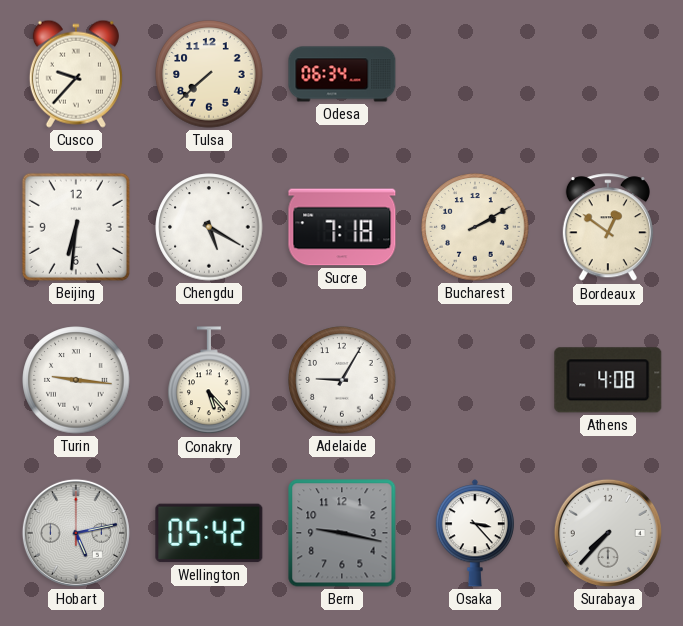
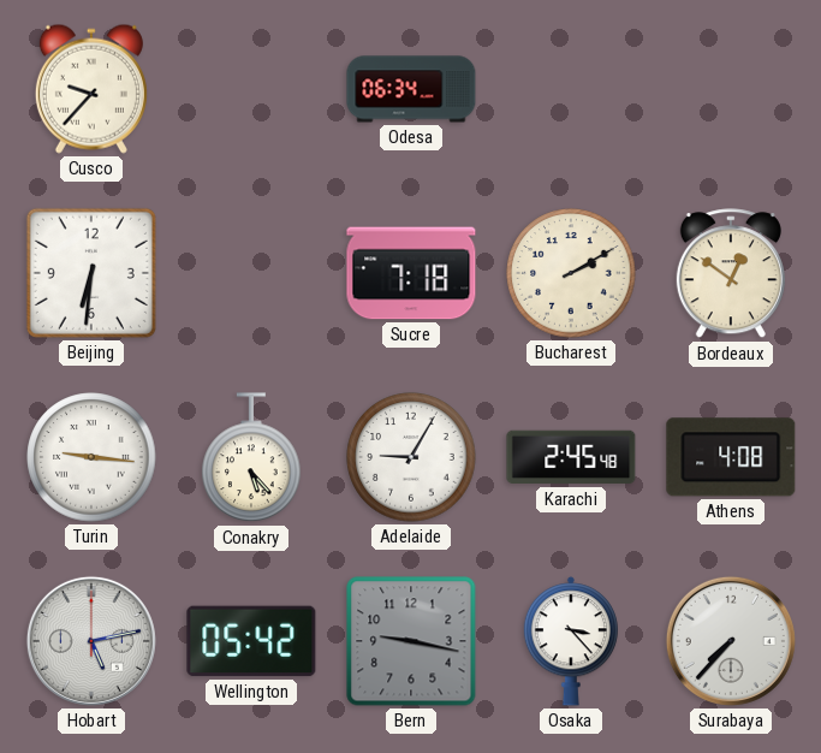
Tulsa: 7:38 -> none (209, 74)
Chengdu: 5:20 -> none (209, 227)
Karachi: none -> 2:45 (571, 457)
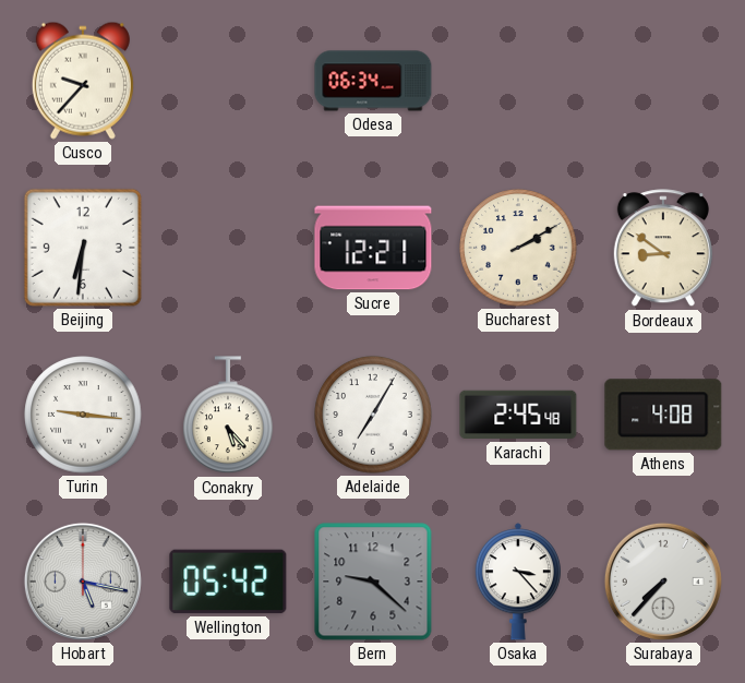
Sucre: 7:18 -> 12:21 (373, 248)
Bordeaux: 12:51 -> 8:51 (663, 249)
Adelaide: 9:05 -> 7:05 (373, 415)
Hobart: 5:13 -> 5:17 (83, 582)
Bern: 9:17 -> 9:22 (373, 582)
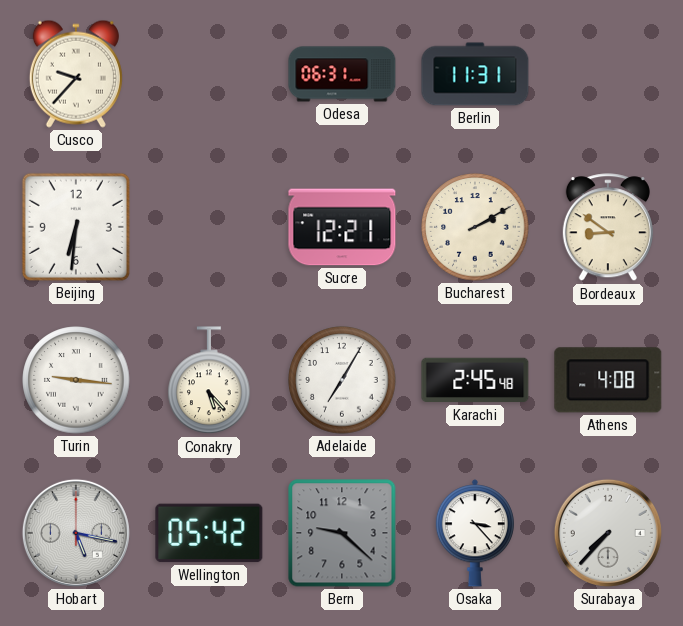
Odesa: 06:34 -> 06:31 (342, 74)
Berlin: none -> 11:31 (475, 74)
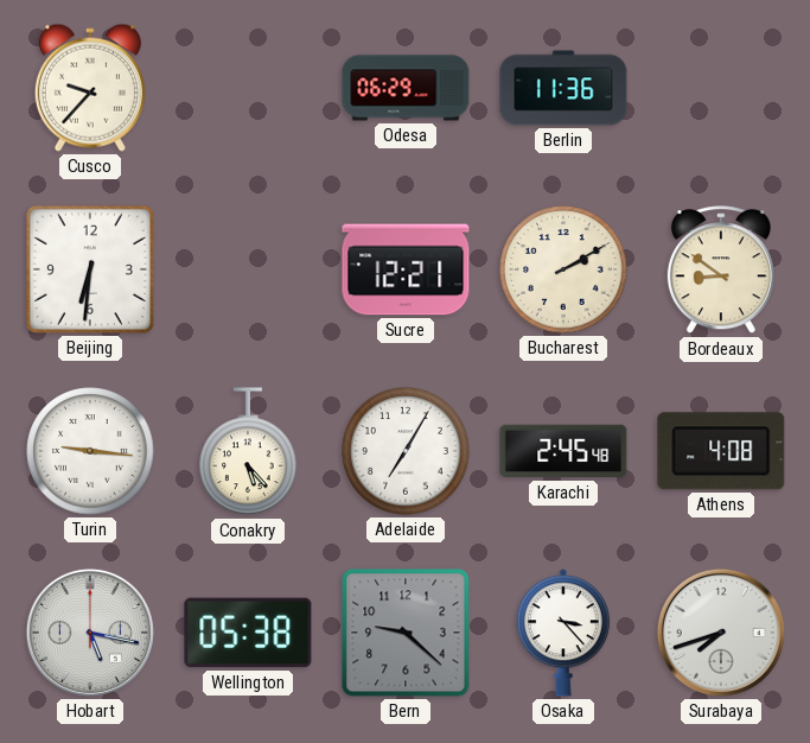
Odesa: 06:31 -> 06:29 (406, 88)
Berlin: 11:31 -> 11:36 (563, 88)
Wellington: 05:42 -> 05:38 (248, 633)
Surabaya: 7:37 -> 7:42 (721, 633)
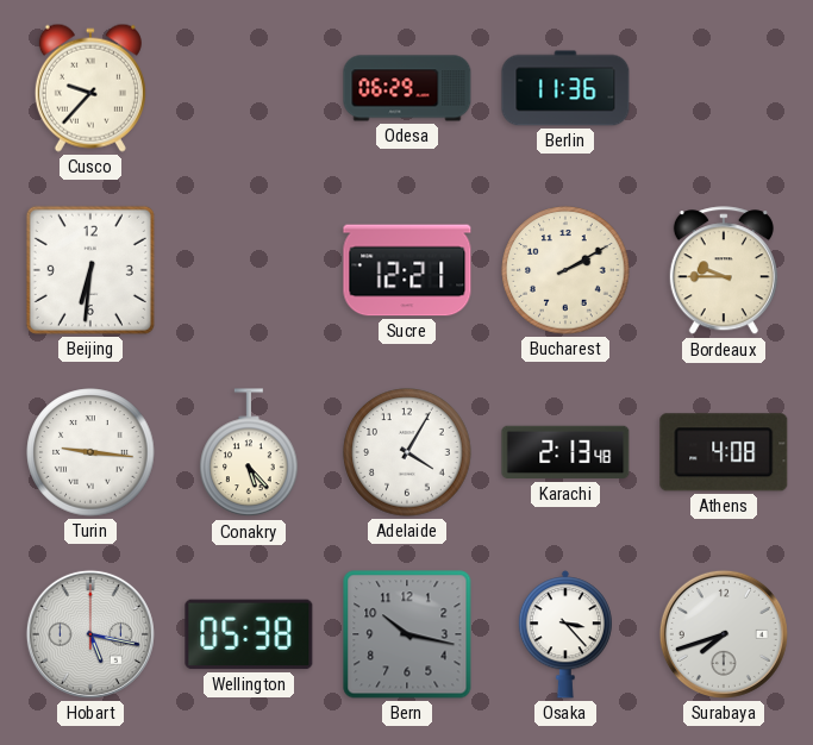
Bordeaux: 8:51 -> 9:45 (724, 271)
Adelaide: 7:05 -> 4:05 (407, 452)
Karachi: 2:45 -> 2:13 (565, 452)
Bern: 9:22 -> 10:17 (407, 634)
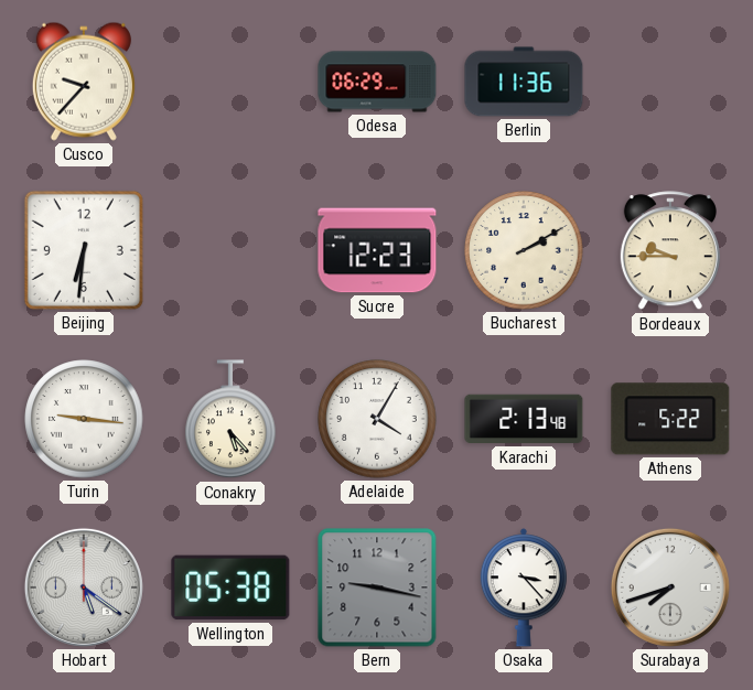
Sucre: 12:21 -> 12:23 (377, 250)
Athens: 4:08 -> 5:22 (670, 419)
Hobart: 5:17 -> 5:21 (84, 587)
Bern: 10:17 -> 9:17 (377, 587)
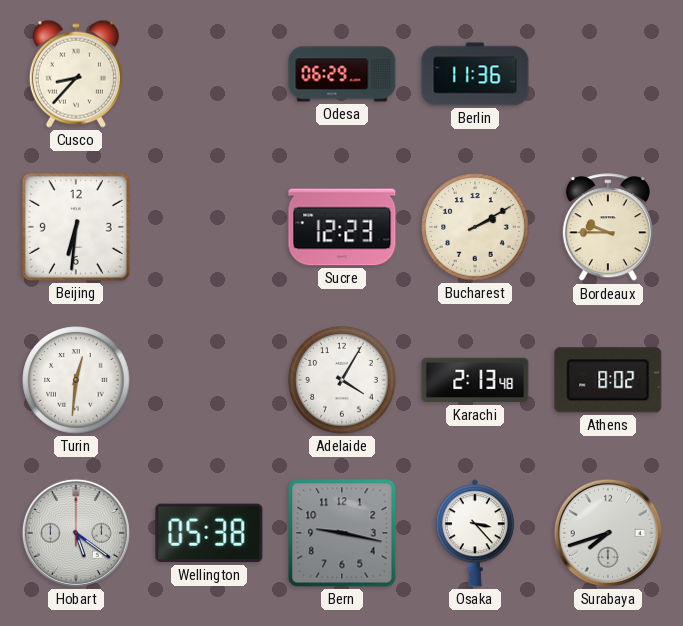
Cusco: 9:37 -> 8:37 (76, 74)
Turin: 9:16 -> 12:31 (76, 380)
Conakry: 5:23 -> none (230, 420)
Athens: 5:22 -> 8:02 (608, 380)
